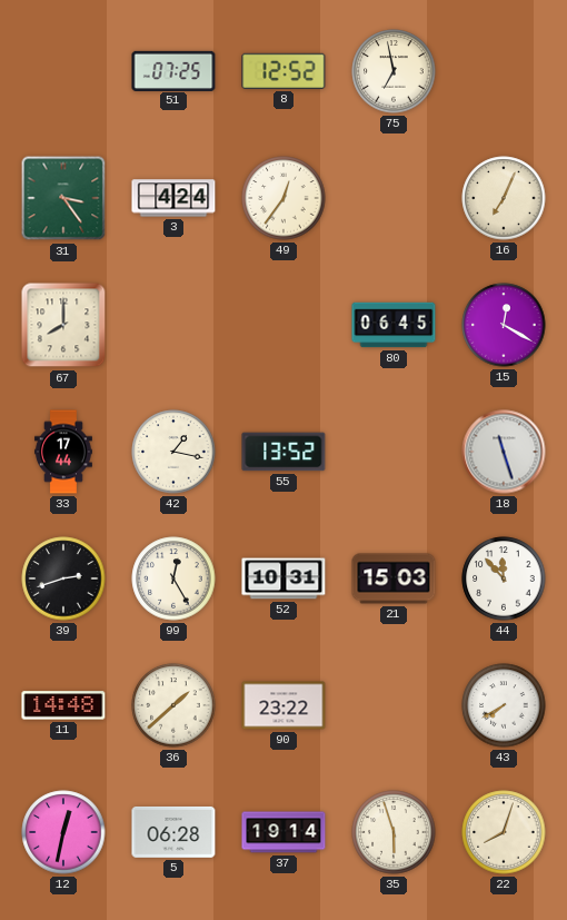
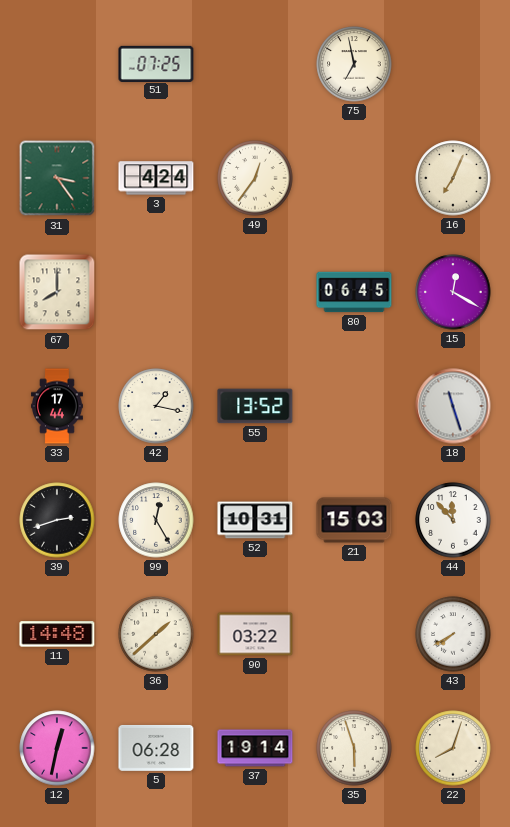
8: 12:52 -> none (283, 71)
90: 23:22 -> 03:22 (255, 634)
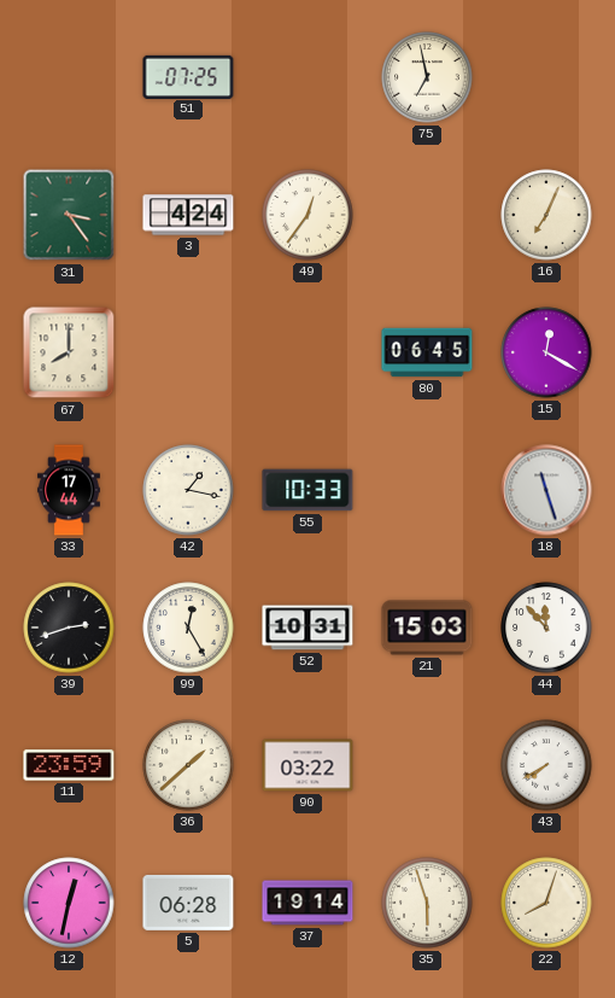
55: 13:52 -> 10:33 (307, 490)
11: 14:48 -> 23:59 (69, 765)
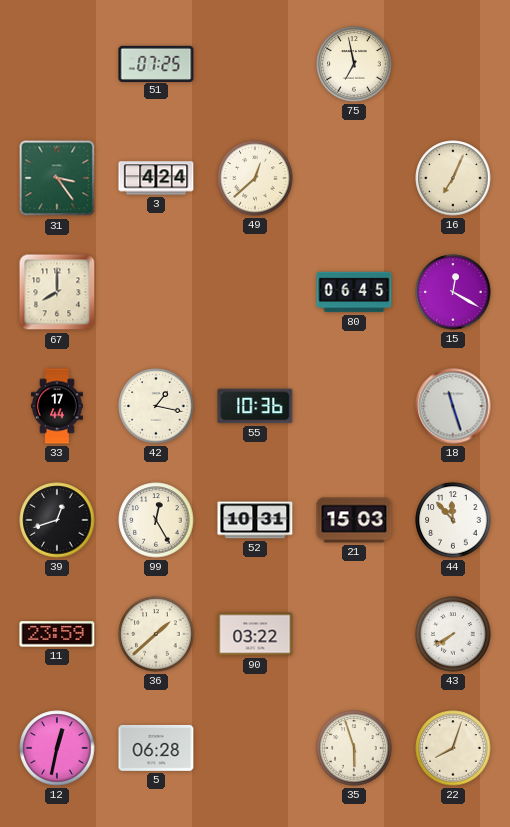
49: 12:36 -> 12:38 (255, 178)
55: 10:33 -> 10:36 (255, 406)
39: 2:42 -> 12:42 (57, 520)
37: 19:14 -> none (307, 903)
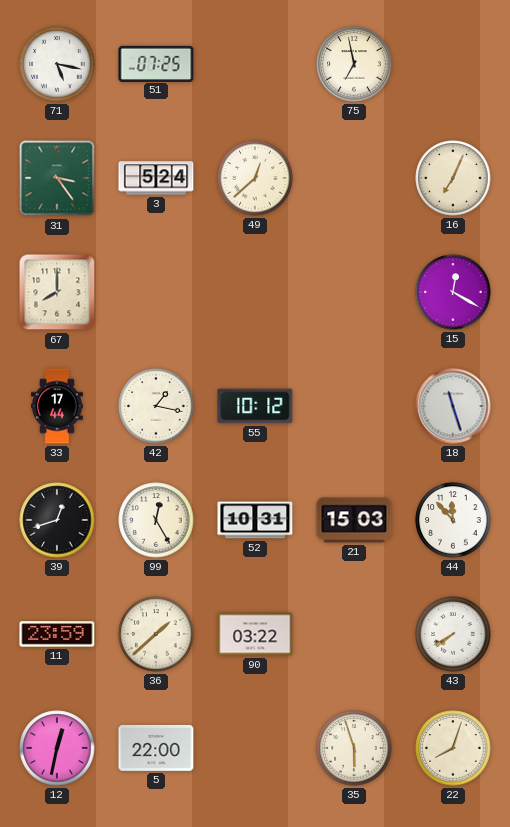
71: none -> 5:17 (57, 64)
3: 4:24 -> 5:24 (156, 178)
80: 06:45 -> none (354, 292)
55: 10:36 -> 10:12 (255, 406)
5: 06:28 -> 22:00 (156, 748)
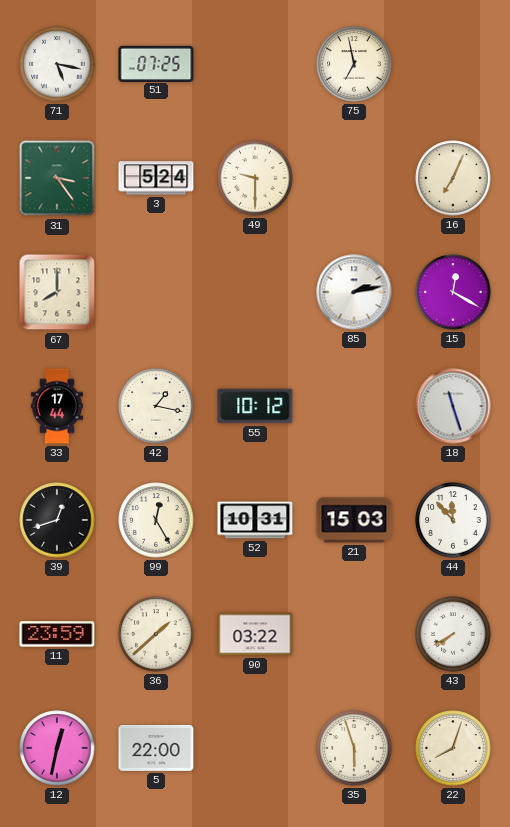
49: 12:38 -> 9:30 (255, 178)
85: none -> 2:13 (354, 292)
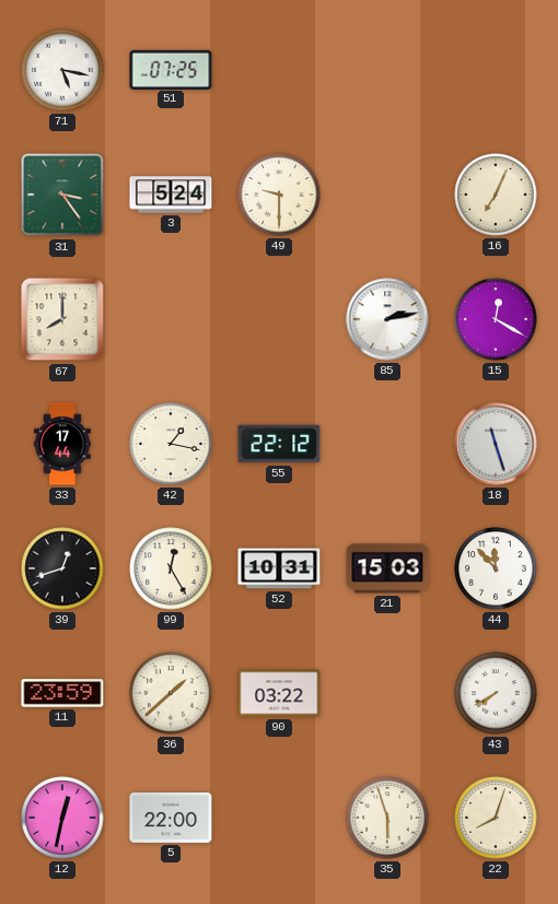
75: 6:58 -> none (354, 64)
55: 10:12 -> 22:12 (279, 444)
